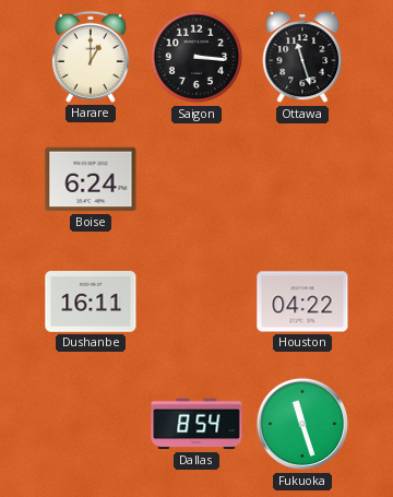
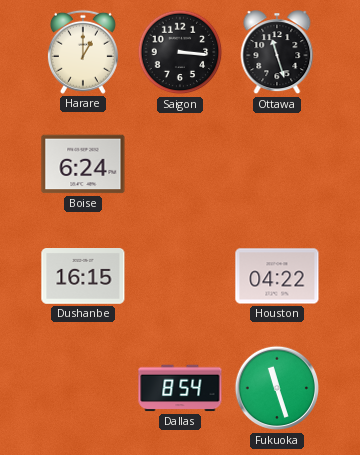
Dushanbe: 16:11 -> 16:15 (83, 277)
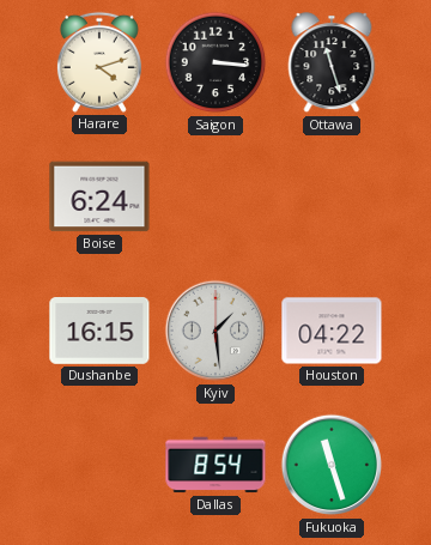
Harare: 1:00 -> 4:12 (99, 62)
Kyiv: none -> 1:29 (215, 331)
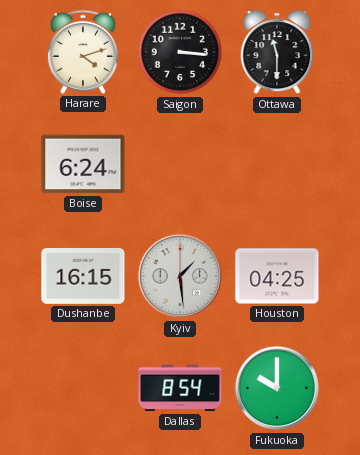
Ottawa: 11:27 -> 11:30 (277, 53)
Houston: 04:22 -> 04:25 (277, 276)
Fukuoka: 11:27 -> 10:00 (277, 388)
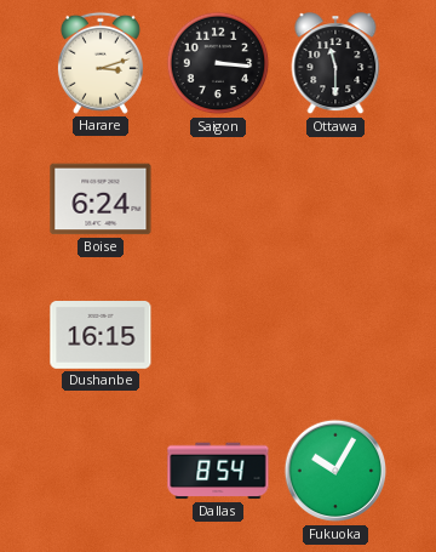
Harare: 4:12 -> 3:12 (101, 63)
Kyiv: 1:29 -> none (180, 276)
Houston: 04:25 -> none (277, 276)
Fukuoka: 10:00 -> 10:05 (335, 471)
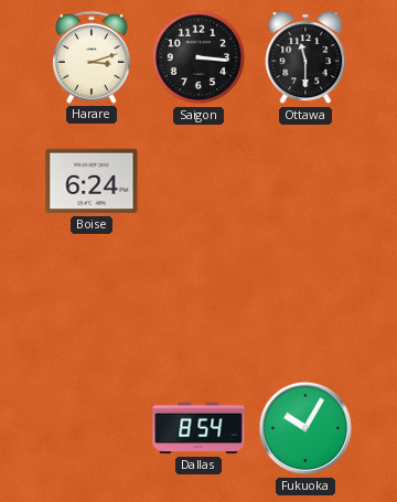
Dushanbe: 16:15 -> none (101, 336)
